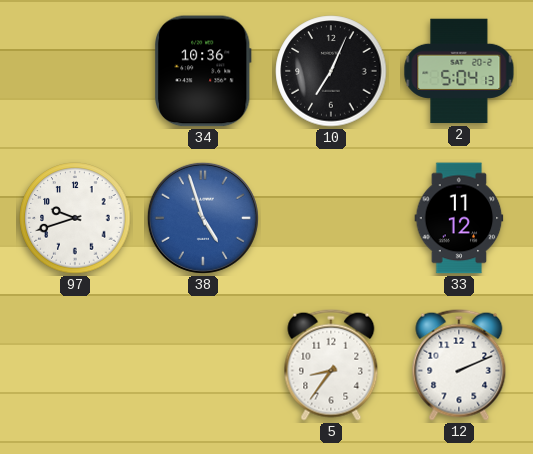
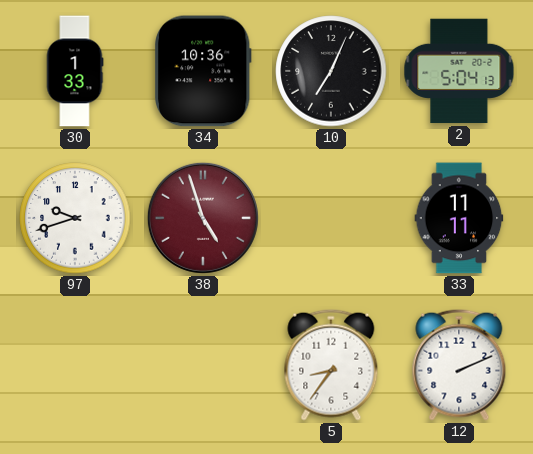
30: none -> 1:33 (75, 71)
38 dial: blue -> burgundy (203, 218)
33: 11:12 -> 11:11 (459, 218)
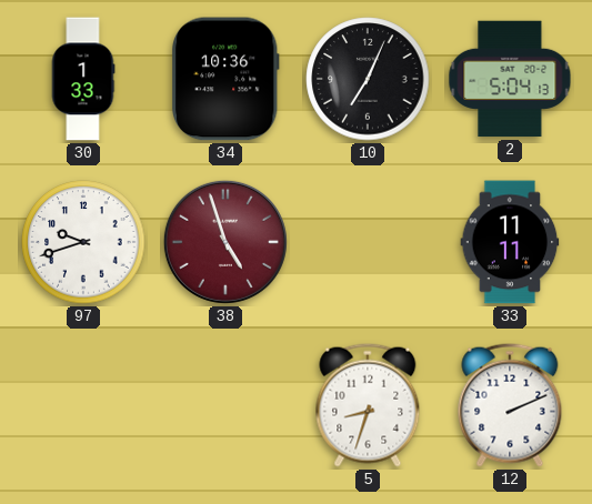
5: 8:36 -> 8:33 (368, 405)
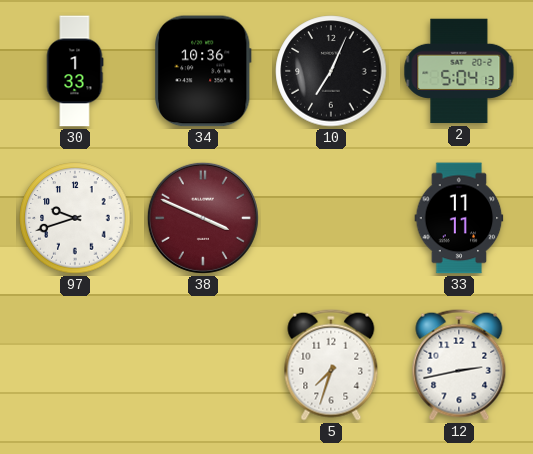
38: 4:57 -> 3:49 (203, 218)
5: 8:33 -> 7:33 (331, 365)
12: 2:11 -> 2:43 (459, 365)
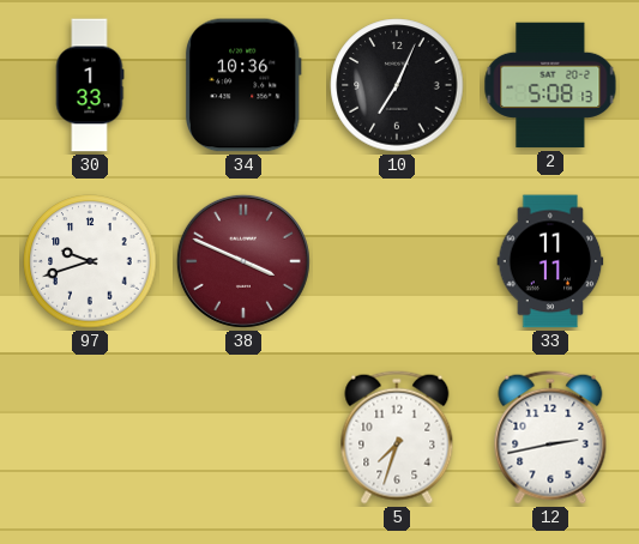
2: 5:04 -> 5:08 (550, 85)
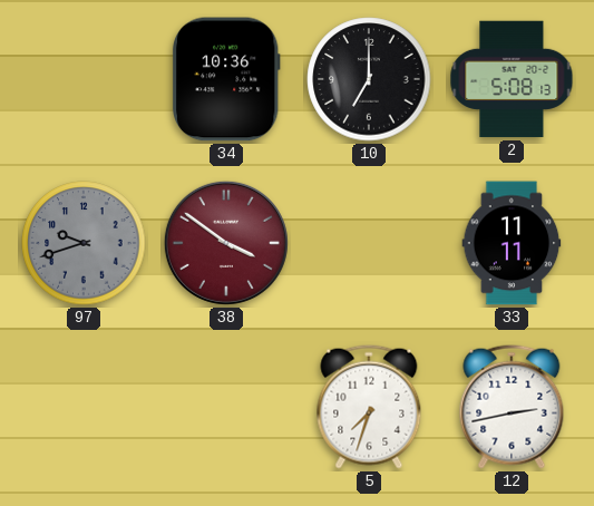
30: 1:33 -> none (90, 85)
10: 7:04 -> 7:00 (369, 79)
97 dial: white -> grey (84, 243)
38: 3:49 -> 3:51 (226, 243)
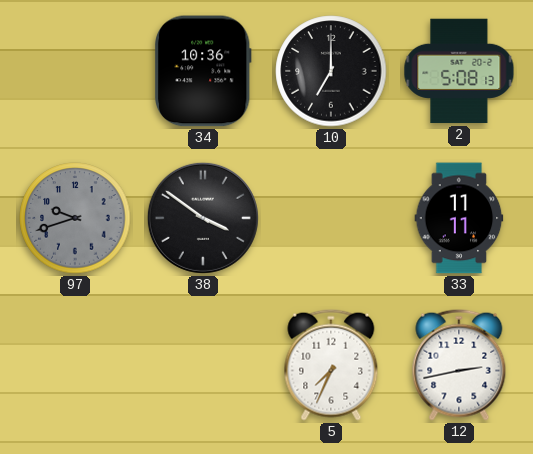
38 dial: burgundy -> black (203, 218)
5: 7:33 -> 7:34 (331, 365)
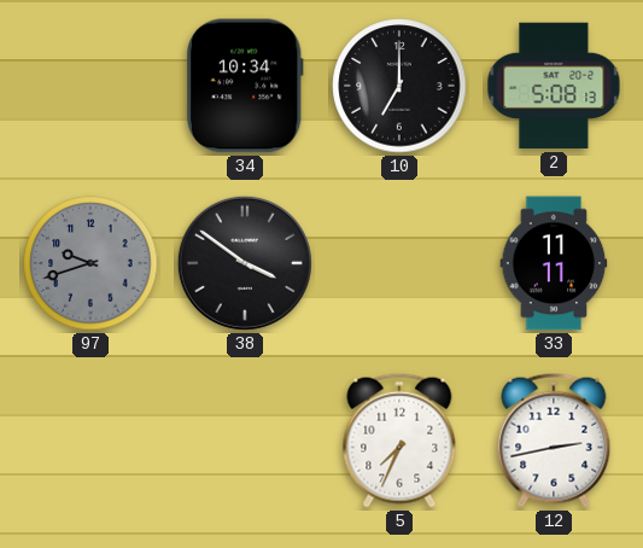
34: 10:36 -> 10:34 (245, 86)
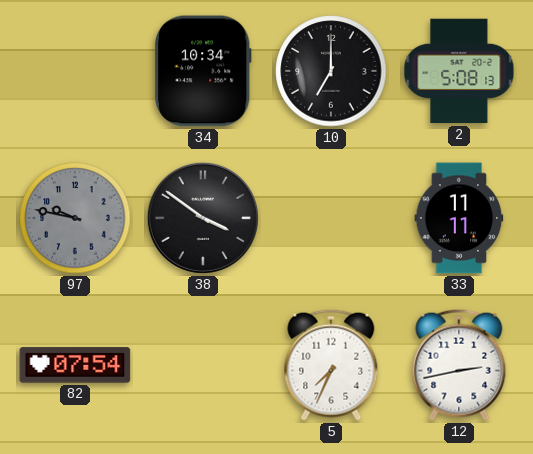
97: 9:42 -> 9:47 (75, 218)
82: none -> 07:54 (75, 365)
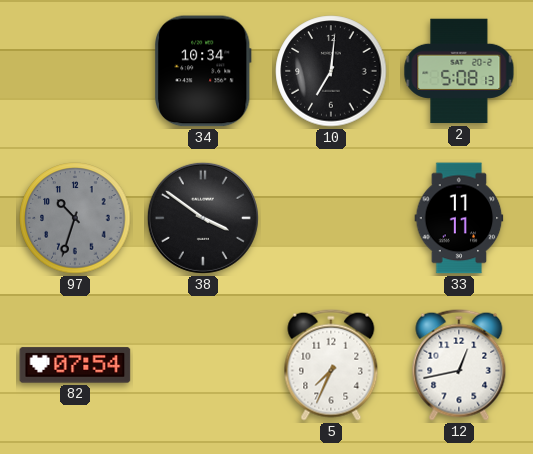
10: 7:00 -> 7:01 (331, 71)
97: 9:47 -> 10:33 (75, 218)
12: 2:43 -> 12:43 (459, 365)
